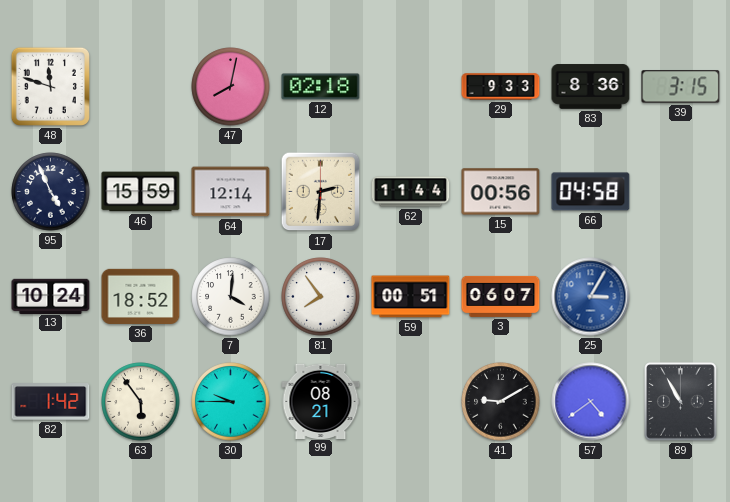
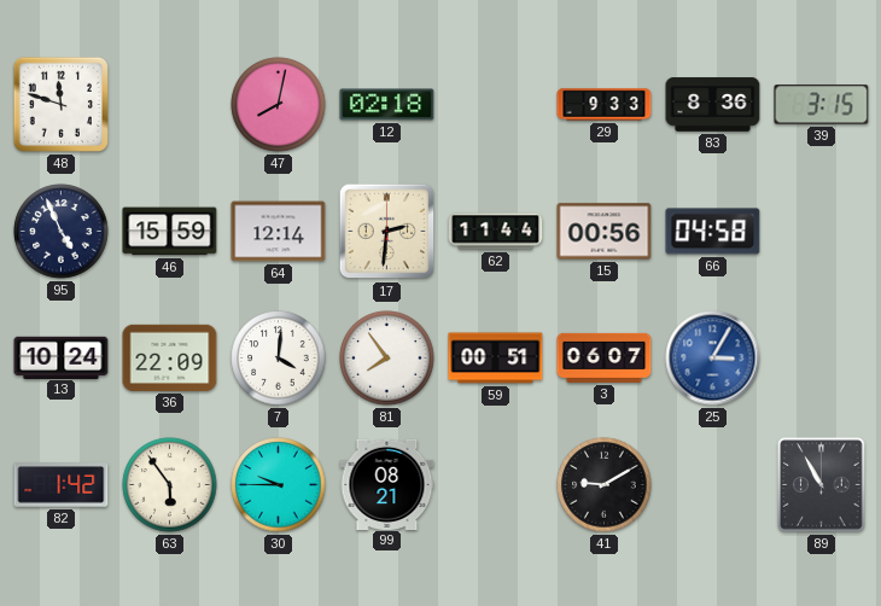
36: 18:52 -> 22:09 (170, 357)
57: 4:39 -> none (591, 402)
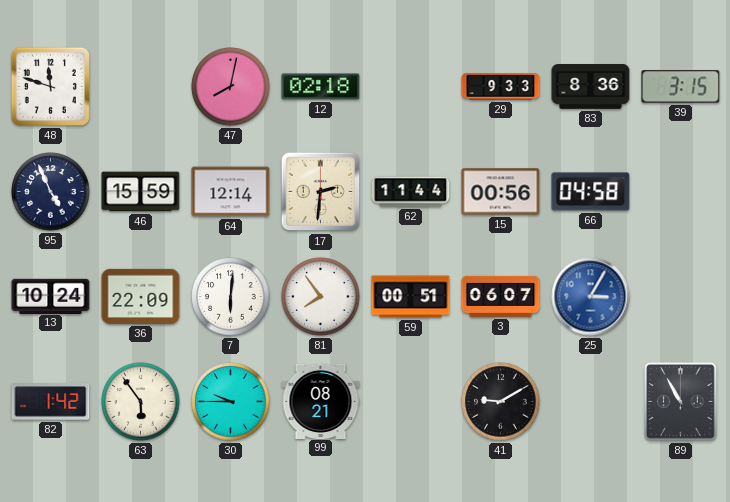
7: 4:01 -> 6:01 (231, 297)
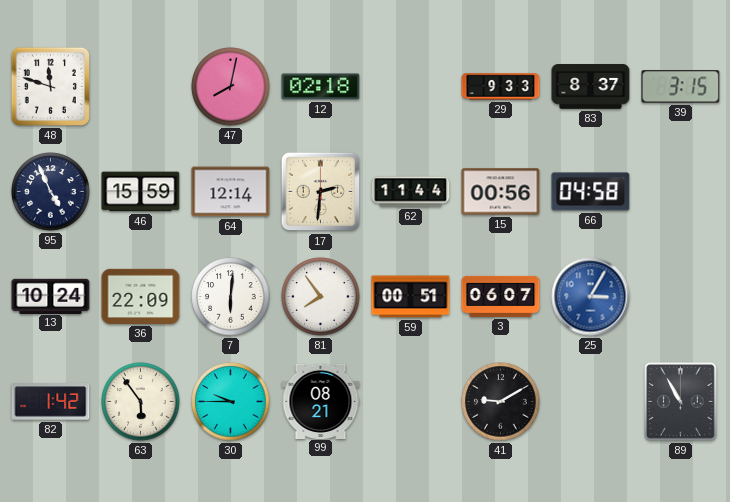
83: 8:36 -> 8:37 (591, 87)
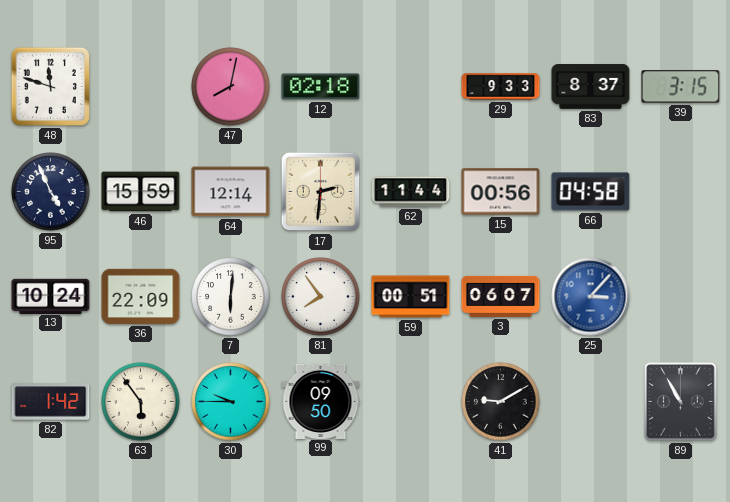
25: 3:05 -> 3:07 (591, 297)
99: 08:21 -> 09:50 (321, 401)
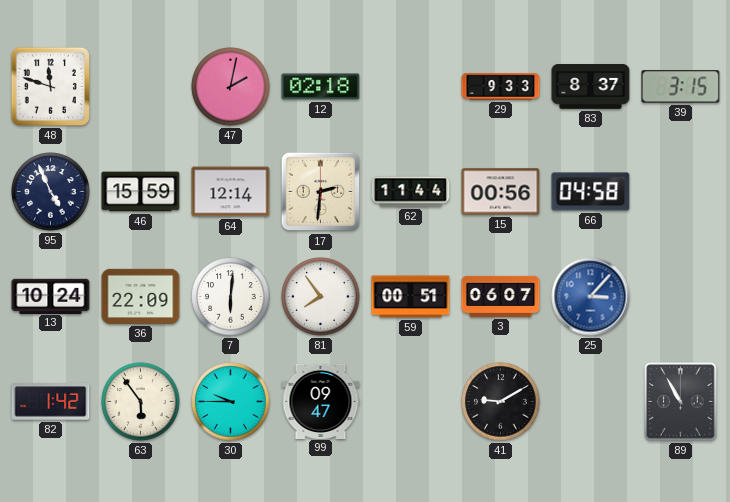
47: 8:02 -> 2:02 (231, 87)
99: 09:50 -> 09:47 (321, 401)
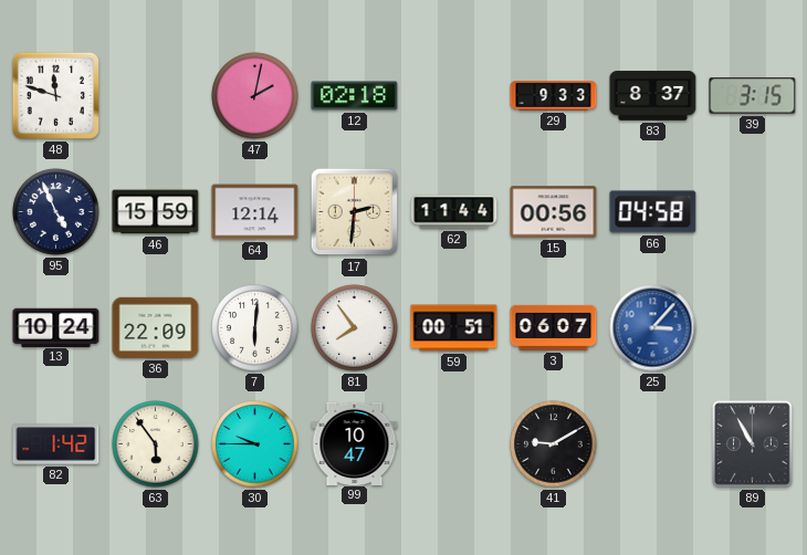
99: 09:47 -> 10:47 (355, 443)
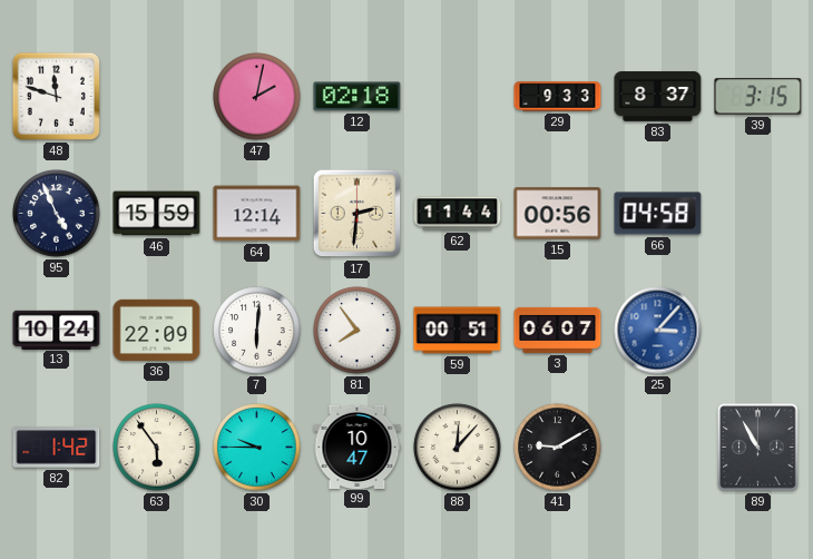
88: none -> 12:07 (458, 448)
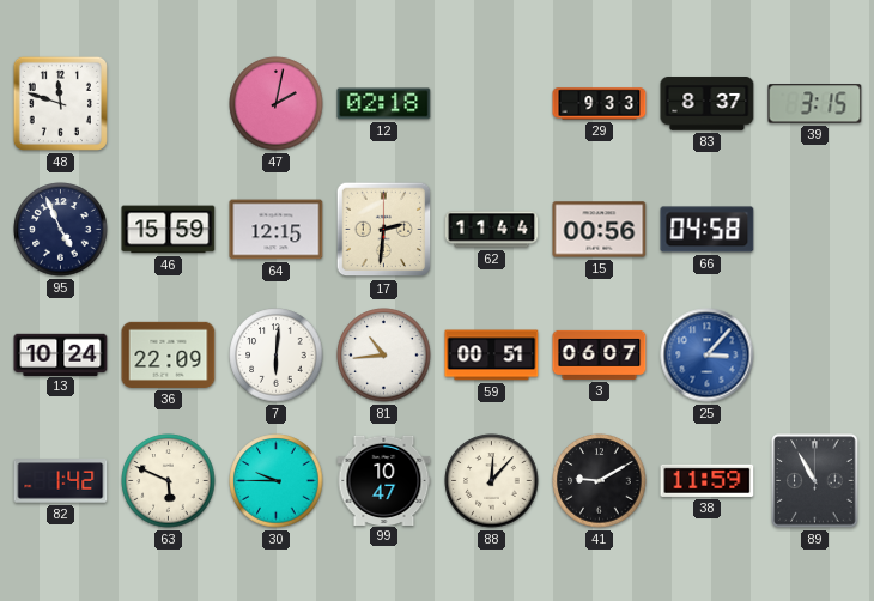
64: 12:14 -> 12:15 (277, 230)
81: 7:54 -> 10:44 (384, 356)
63: 5:54 -> 5:49 (169, 481)
38: none -> 11:59 (708, 480)
